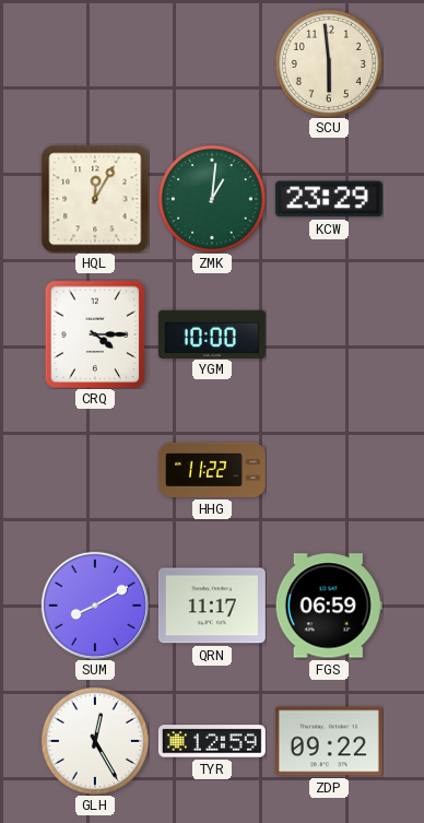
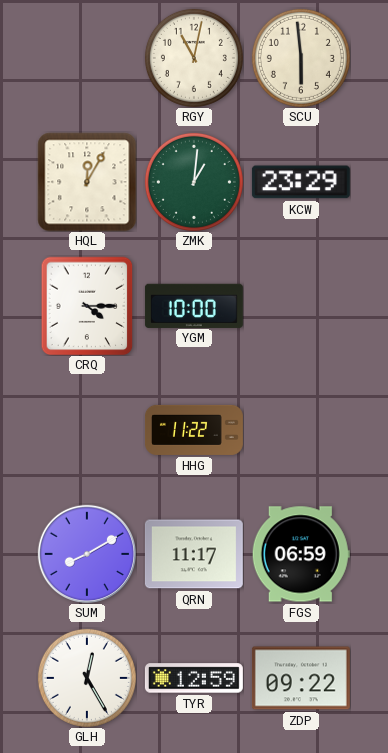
RGY: none -> 11:02 (194, 58)
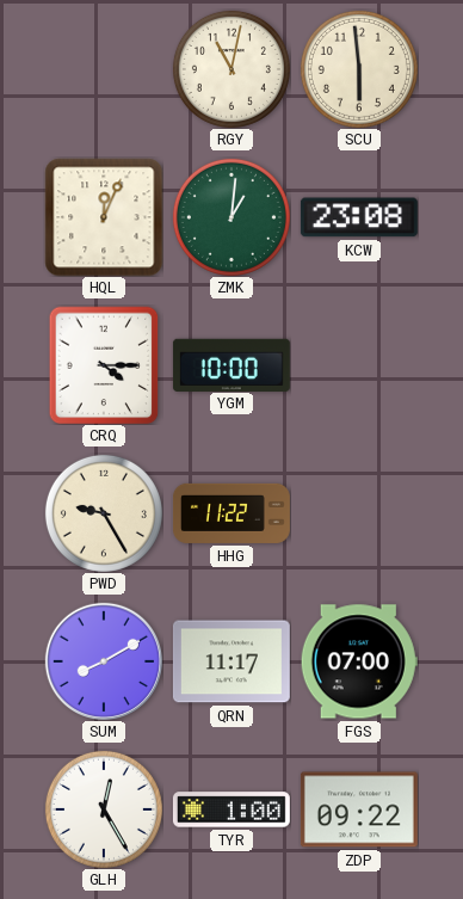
HQL: 12:05 -> 12:04 (104, 217)
KCW: 23:29 -> 23:08 (359, 217)
PWD: none -> 9:25 (104, 513)
FGS: 06:59 -> 07:00 (359, 661)
TYR: 12:59 -> 1:00 (231, 809)
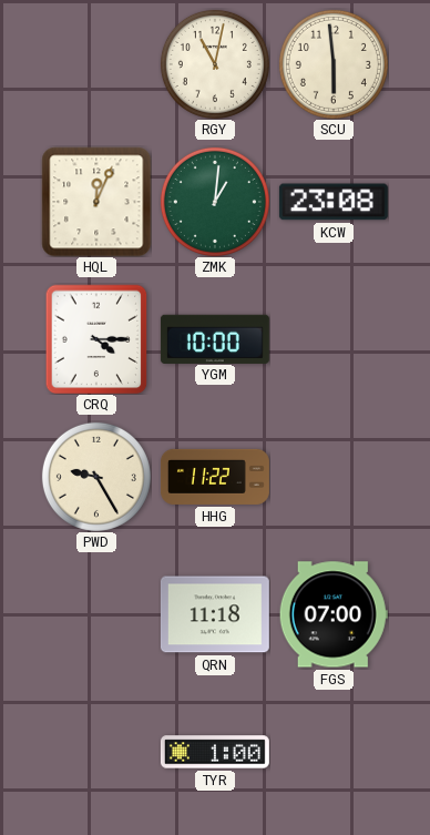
SUM: 8:10 -> none (103, 660)
QRN: 11:17 -> 11:18 (215, 614)
GLH: 12:25 -> none (104, 809)
ZDP: 09:22 -> none (359, 809)
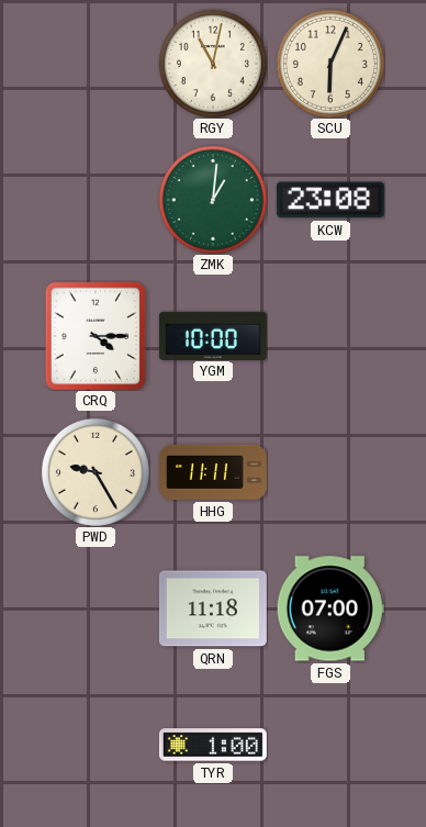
SCU: 5:59 -> 6:04 (330, 64)
HQL: 12:04 -> none (96, 202)
HHG: 11:22 -> 11:11 (213, 472)
